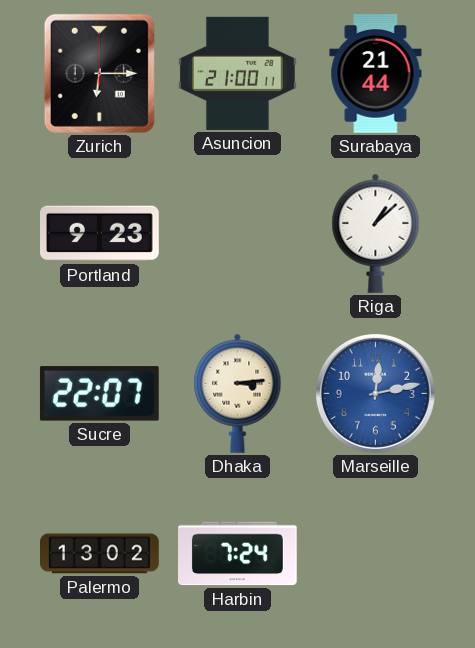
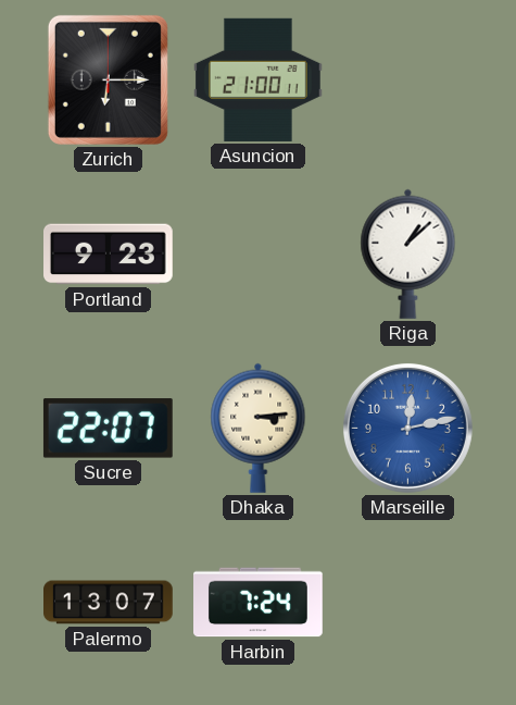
Surabaya: 21:44 -> none (376, 74)
Palermo: 13:02 -> 13:07 (109, 603)
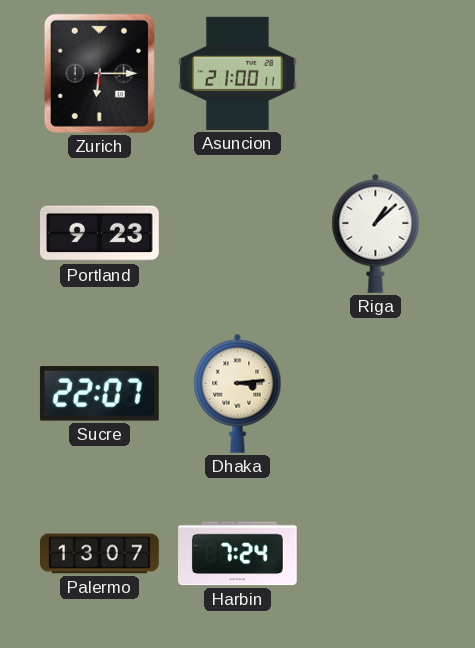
Marseille: 12:13 -> none (407, 428)
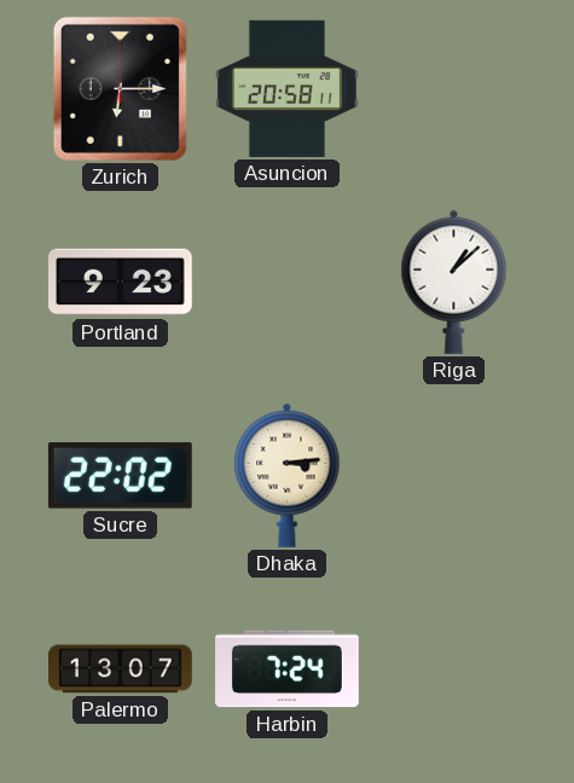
Asuncion: 21:00 -> 20:58 (288, 88)
Sucre: 22:07 -> 22:02 (120, 476)
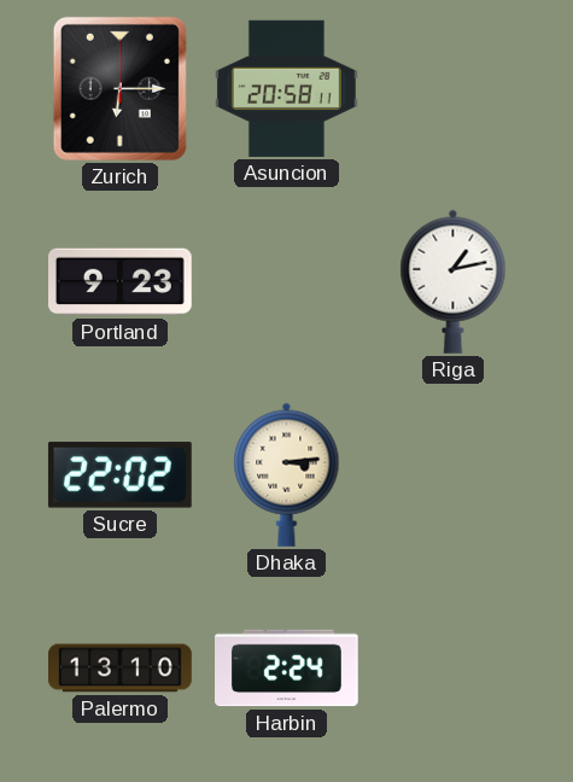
Riga: 1:08 -> 1:13 (454, 281)
Palermo: 13:07 -> 13:10 (121, 669)
Harbin: 7:24 -> 2:24 (287, 669)
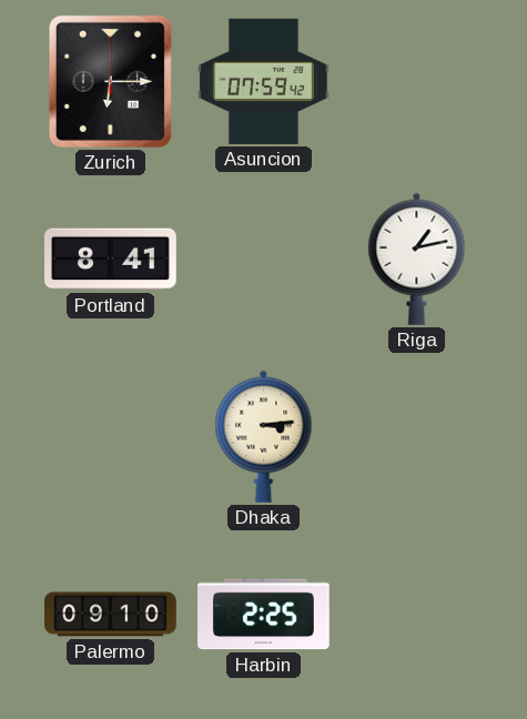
Asuncion: 20:58 -> 07:59 (264, 81)
Portland: 9:23 -> 8:41 (111, 260)
Sucre: 22:02 -> none (119, 475)
Palermo: 13:10 -> 09:10 (111, 615)
Harbin: 2:24 -> 2:25 (264, 615)
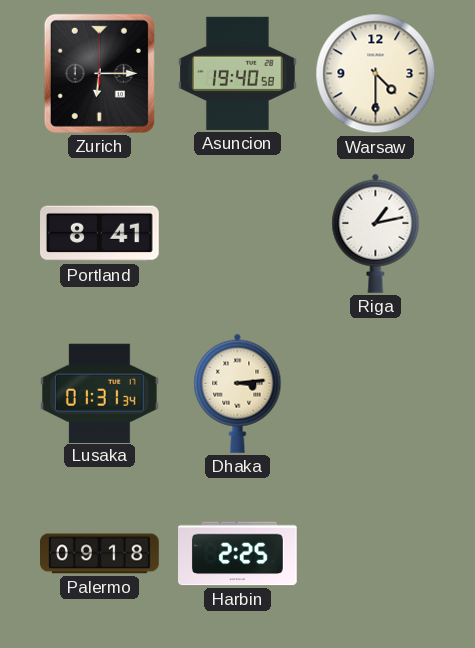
Asuncion: 07:59 -> 19:40 (238, 73)
Warsaw: none -> 4:30 (376, 74)
Lusaka: none -> 01:31 (99, 393)
Palermo: 09:10 -> 09:18 (100, 554)
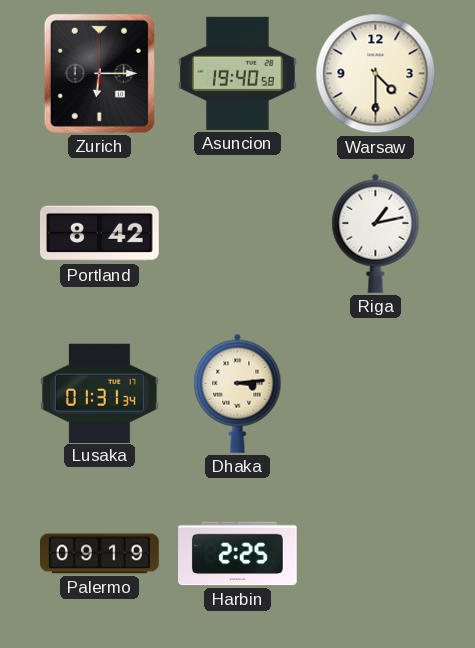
Portland: 8:41 -> 8:42 (100, 234)
Palermo: 09:18 -> 09:19 (100, 554)
